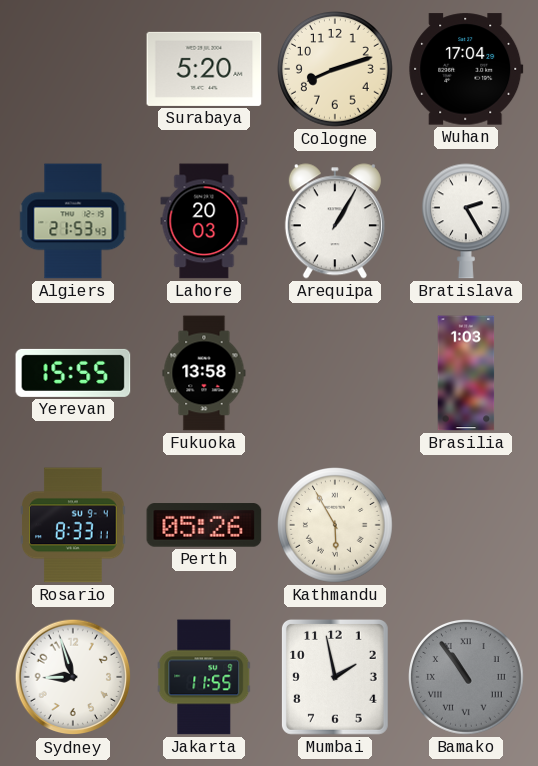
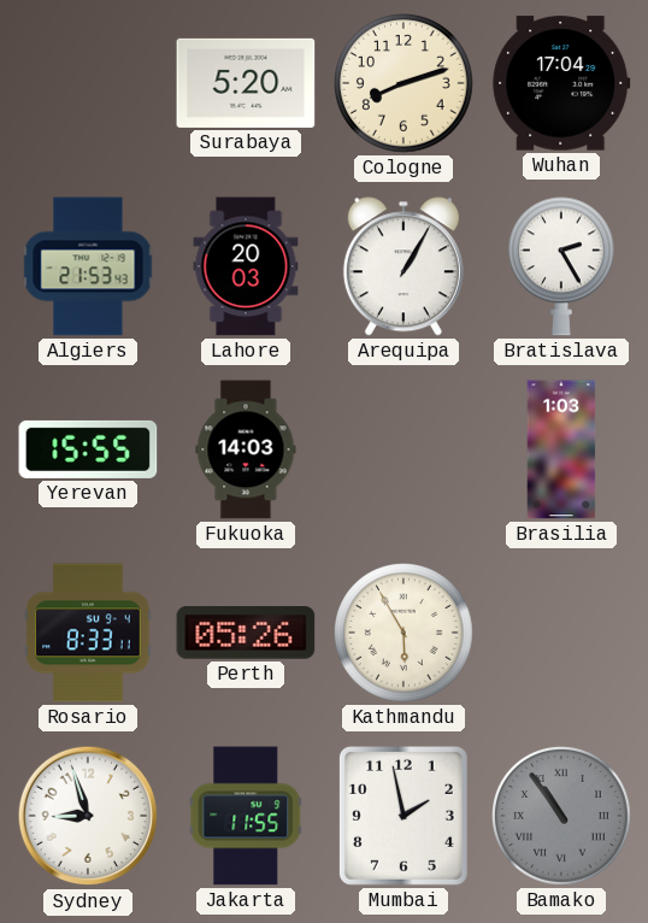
Fukuoka: 13:58 -> 14:03 (246, 449)
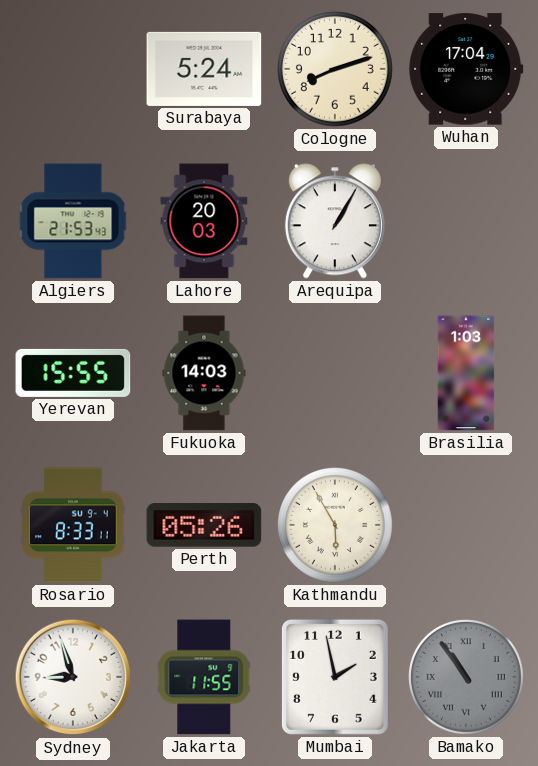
Surabaya: 5:20 -> 5:24 (204, 69)
Bratislava: 2:25 -> none (561, 266)
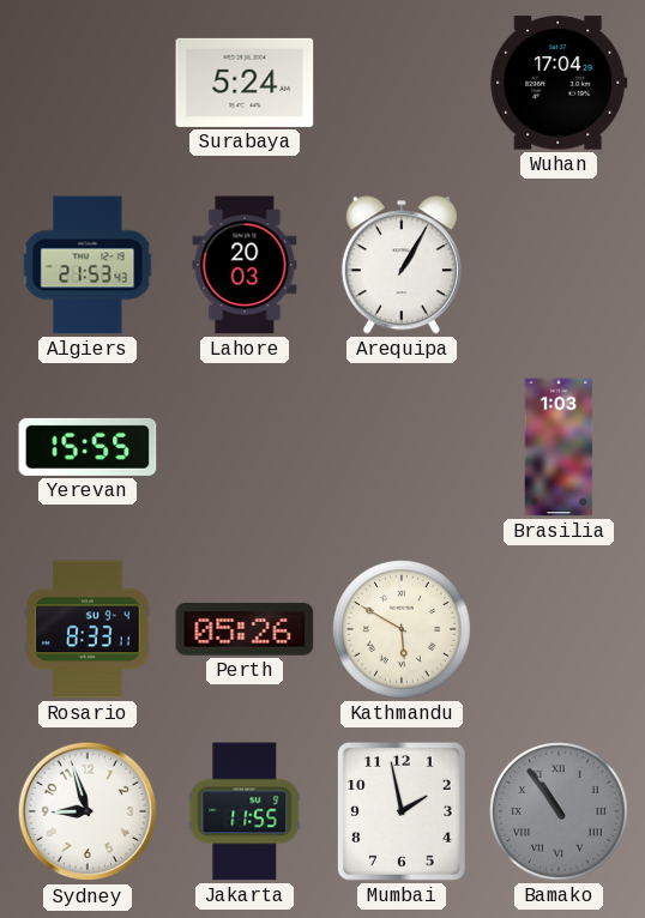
Cologne: 8:12 -> none (336, 70)
Fukuoka: 14:03 -> none (204, 373)
Kathmandu: 5:55 -> 5:50 (403, 630)
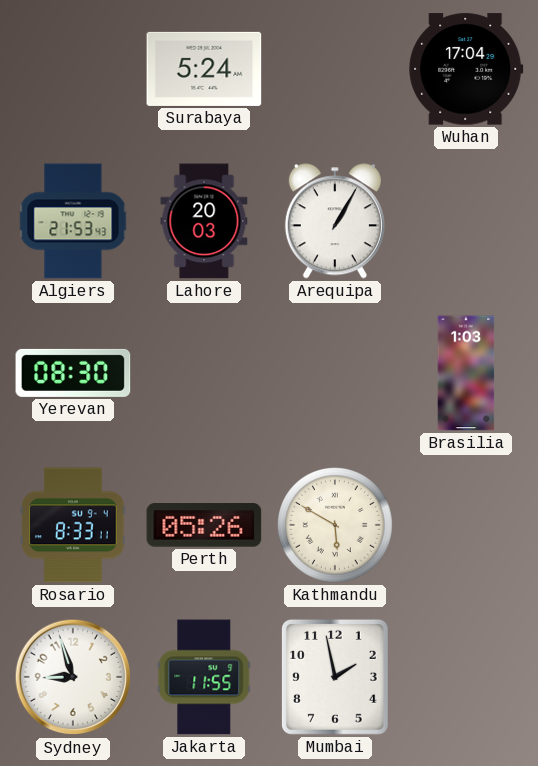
Yerevan: 15:55 -> 08:30 (73, 373)
Bamako: 10:54 -> none (560, 813)
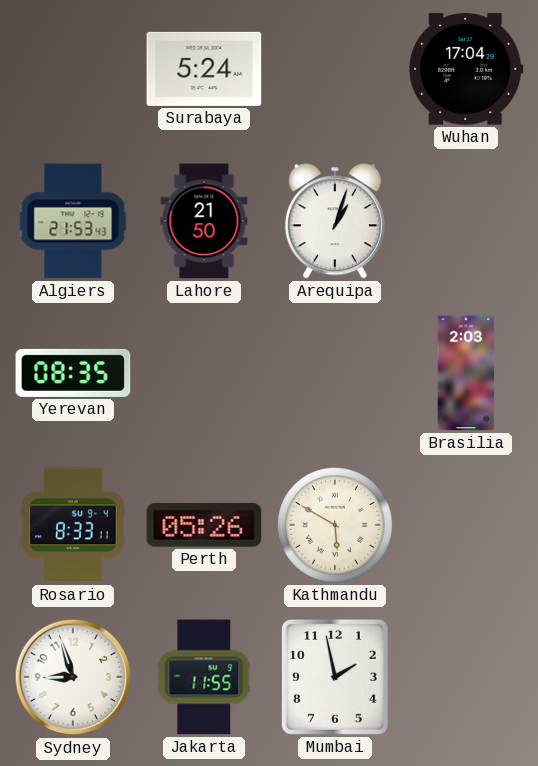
Lahore: 20:03 -> 21:50 (204, 221)
Arequipa: 1:05 -> 1:03 (335, 221)
Yerevan: 08:30 -> 08:35 (73, 373)
Brasilia: 1:03 -> 2:03 (466, 373)
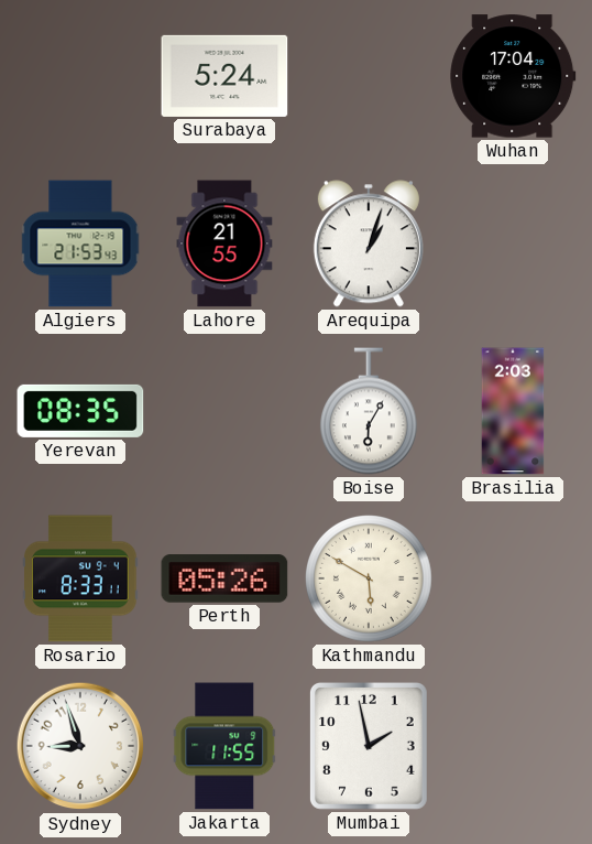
Lahore: 21:50 -> 21:55 (224, 244)
Boise: none -> 6:05 (369, 411)
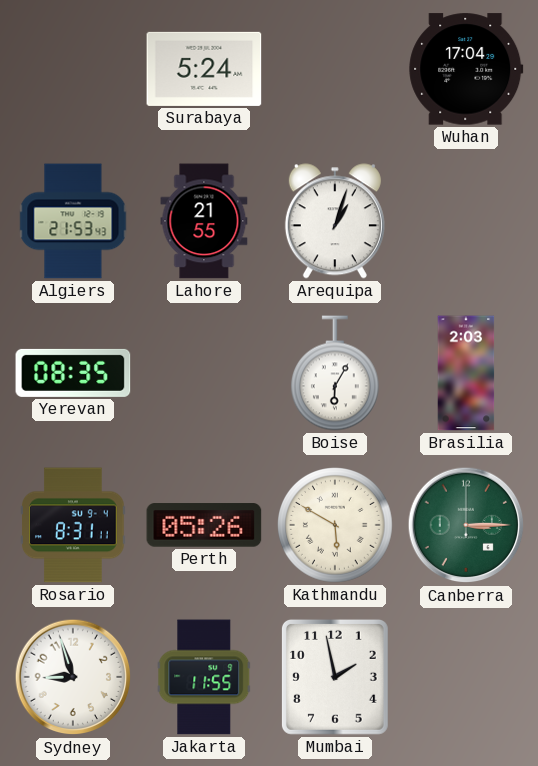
Rosario: 8:33 -> 8:31 (73, 525)
Canberra: none -> 3:15 (466, 525)
